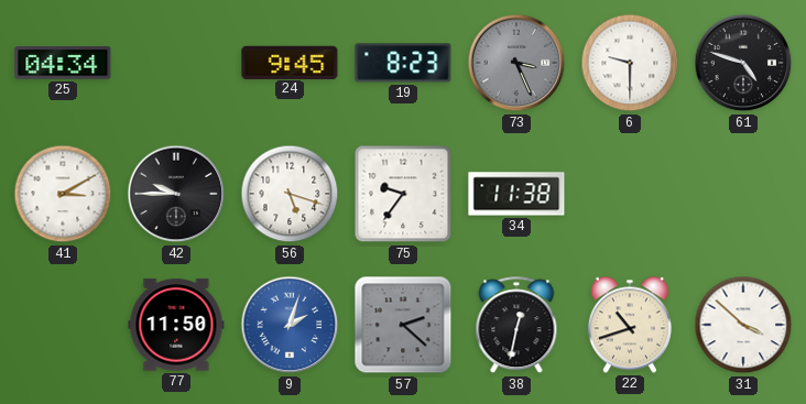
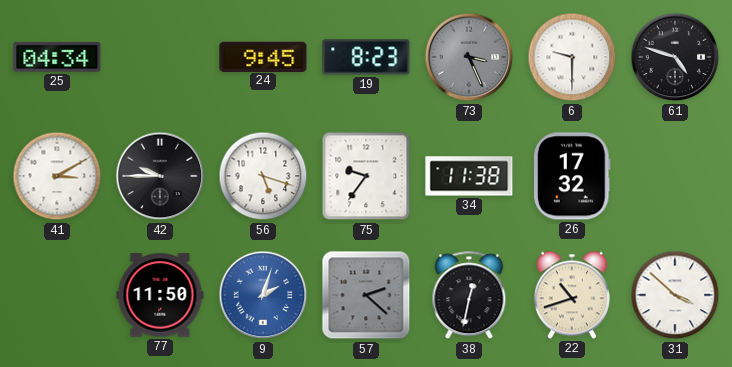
26: none -> 17:32 (573, 176)
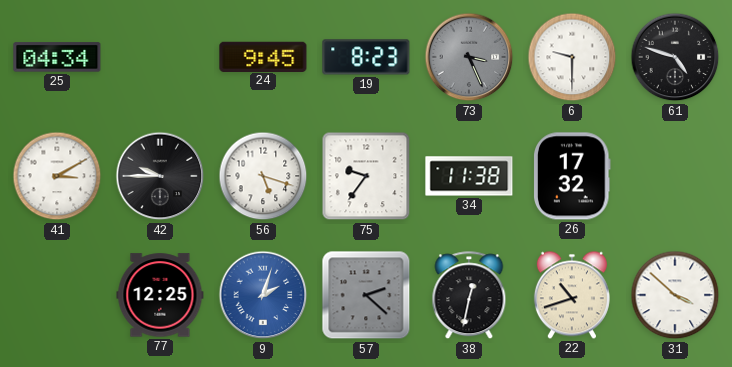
77: 11:50 -> 12:25 (160, 295)
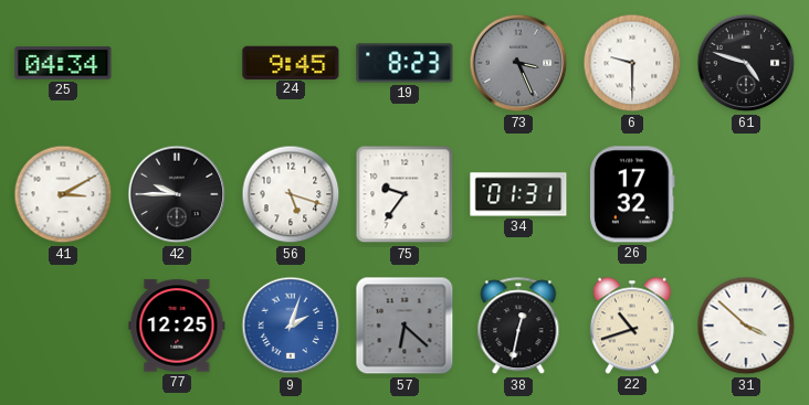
34: 11:38 -> 01:31 (518, 194)
57: 2:22 -> 6:22 (404, 326)
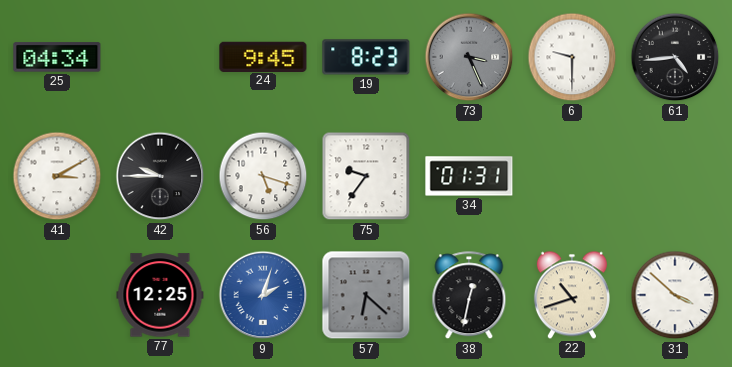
61: 4:48 -> 4:44 (675, 57)
26: 17:32 -> none (633, 194)
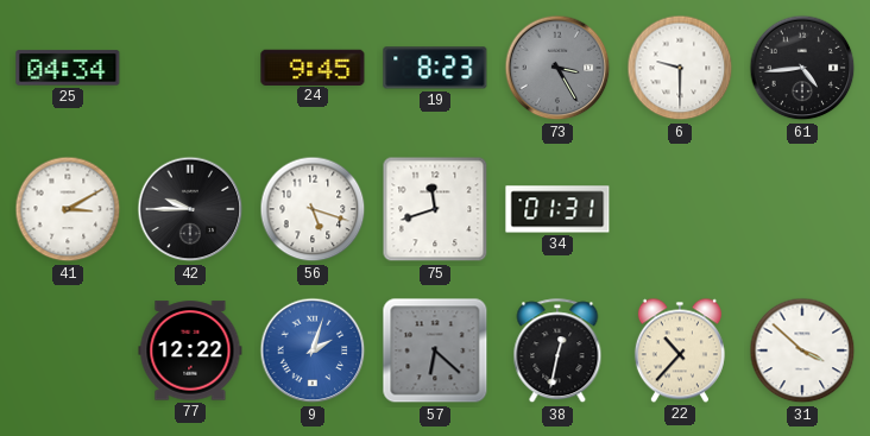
73: 3:26 -> 3:25 (557, 68)
75: 9:36 -> 11:42 (435, 209)
77: 12:25 -> 12:22 (190, 350)
22: 10:42 -> 10:37 (680, 350)
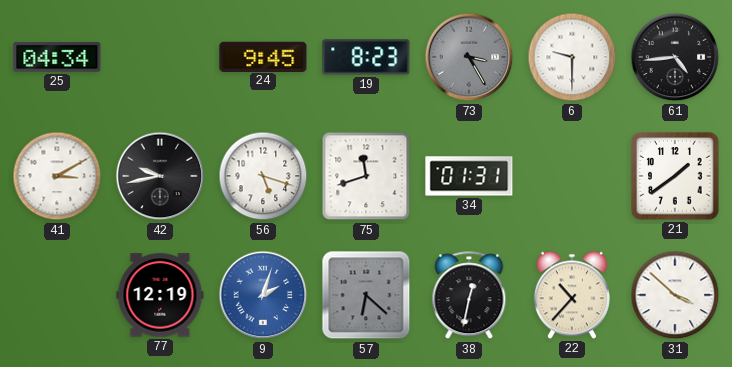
42: 9:45 -> 9:43 (160, 176)
21: none -> 1:39 (675, 176)
77: 12:22 -> 12:19 (160, 295)
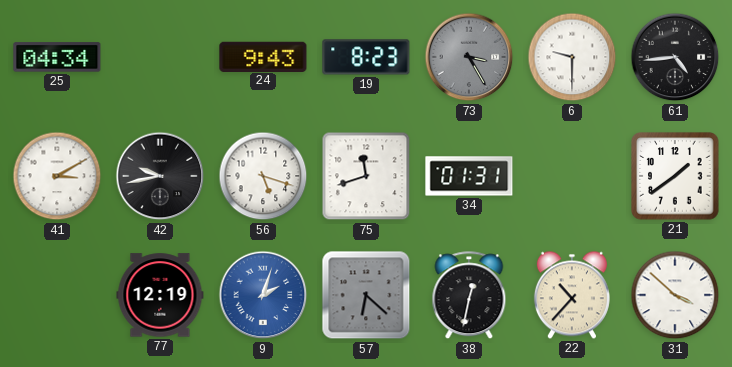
24: 9:45 -> 9:43 (263, 56)
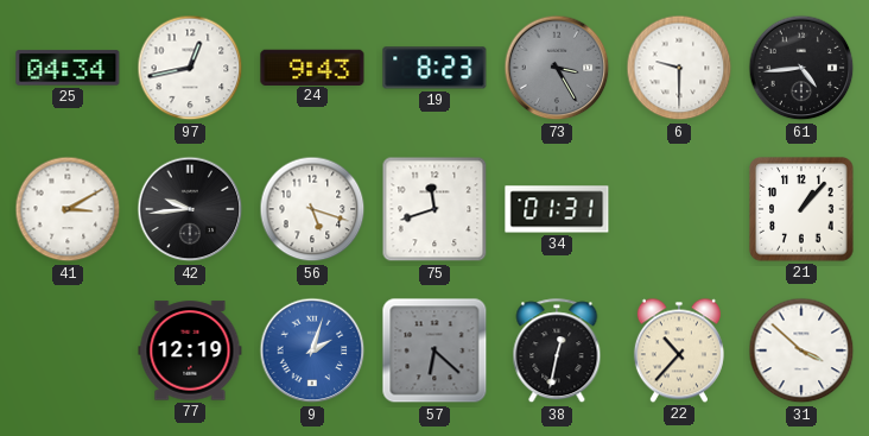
97: none -> 12:43 (190, 68)
42: 9:43 -> 9:44 (190, 209)
21: 1:39 -> 1:07 (801, 209)
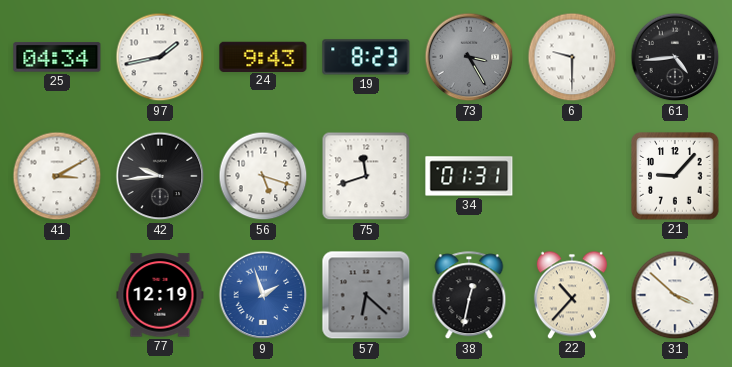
97: 12:43 -> 1:43 (160, 57)
21: 1:07 -> 9:07 (675, 176)
9: 2:03 -> 1:57 (263, 295)
